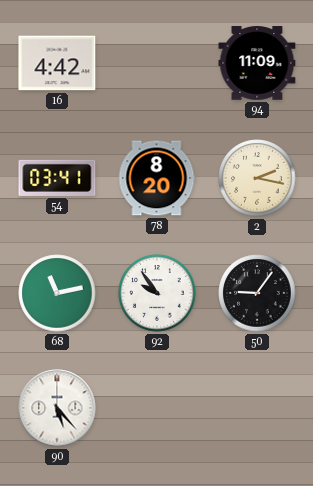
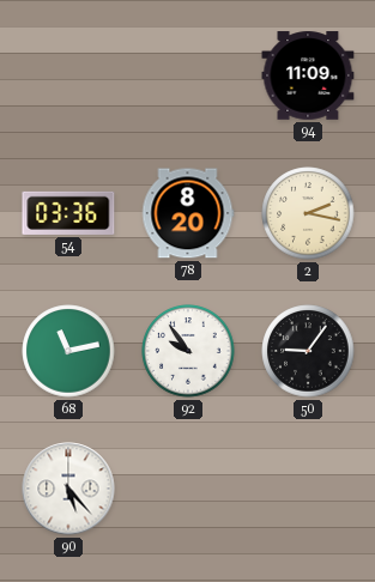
16: 4:42 -> none (57, 63)
54: 03:41 -> 03:36 (68, 213)
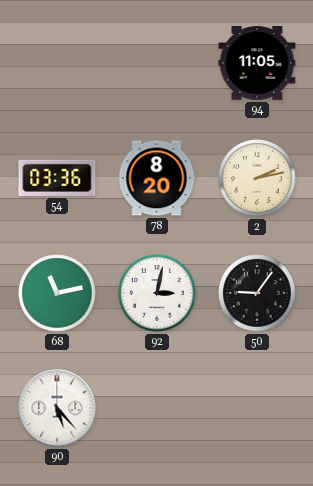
94: 11:09 -> 11:05 (257, 63)
2: 2:17 -> 2:13 (257, 178)
92: 9:54 -> 3:02 (157, 293)
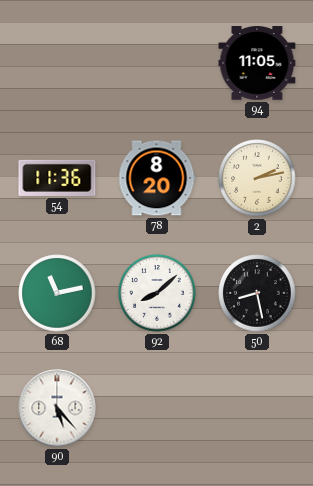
54: 03:36 -> 11:36 (57, 178)
92: 3:02 -> 8:08 (157, 293)
50: 9:06 -> 8:28 (257, 293)
